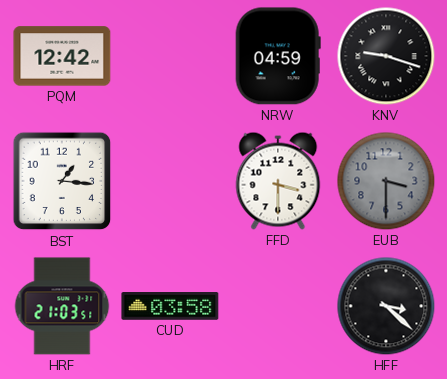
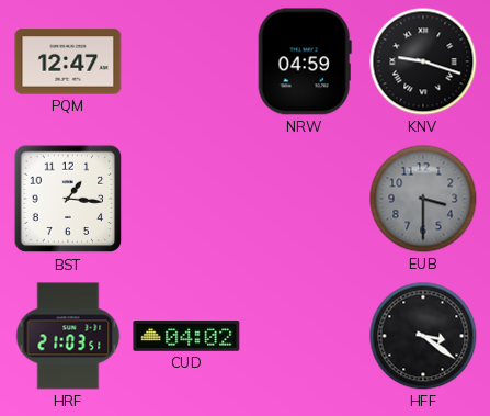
PQM: 12:42 -> 12:47 (68, 61)
FFD: 3:30 -> none (278, 181)
CUD: 03:58 -> 04:02 (186, 337)
HFF: 3:22 -> 3:21 (423, 336)
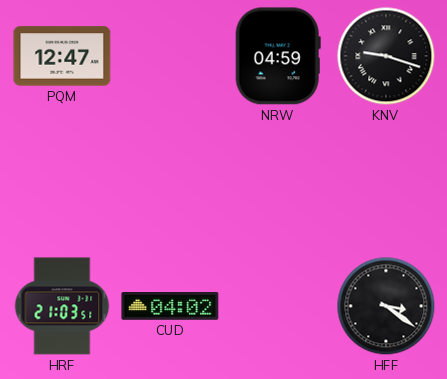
BST: 1:16 -> none (68, 199)
EUB: 3:30 -> none (423, 199)
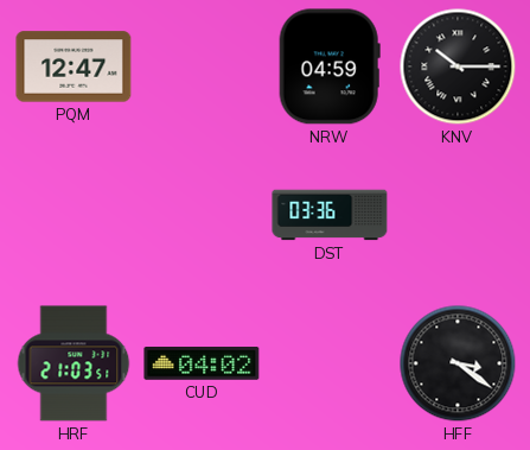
KNV: 9:18 -> 10:15 (458, 66)
DST: none -> 03:36 (330, 215)
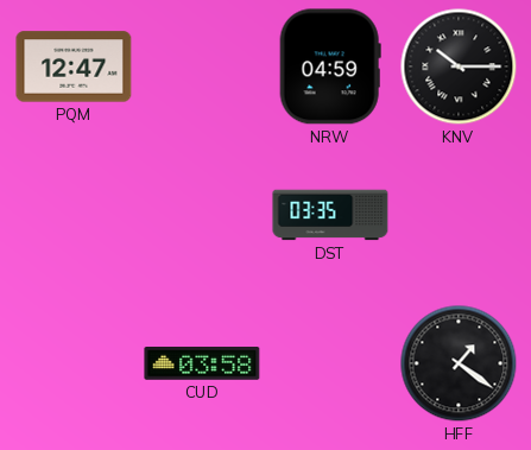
DST: 03:36 -> 03:35 (330, 215)
HRF: 21:03 -> none (74, 363)
CUD: 04:02 -> 03:58 (202, 365)
HFF: 3:21 -> 1:21 (459, 363)
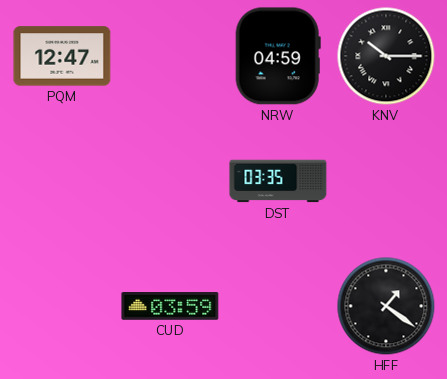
CUD: 03:58 -> 03:59 (170, 307)
